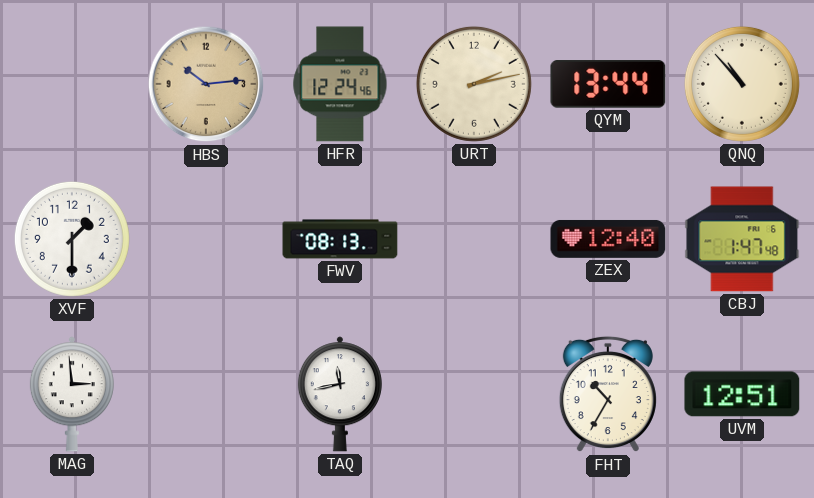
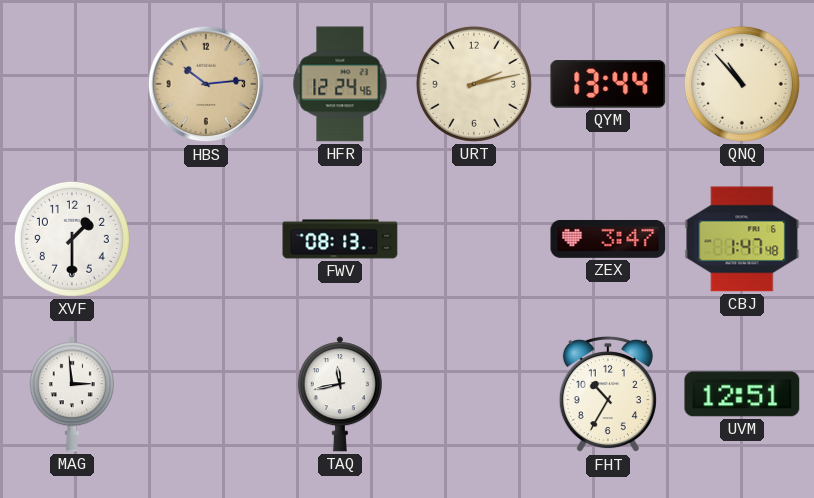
ZEX: 12:40 -> 3:47 (608, 239)
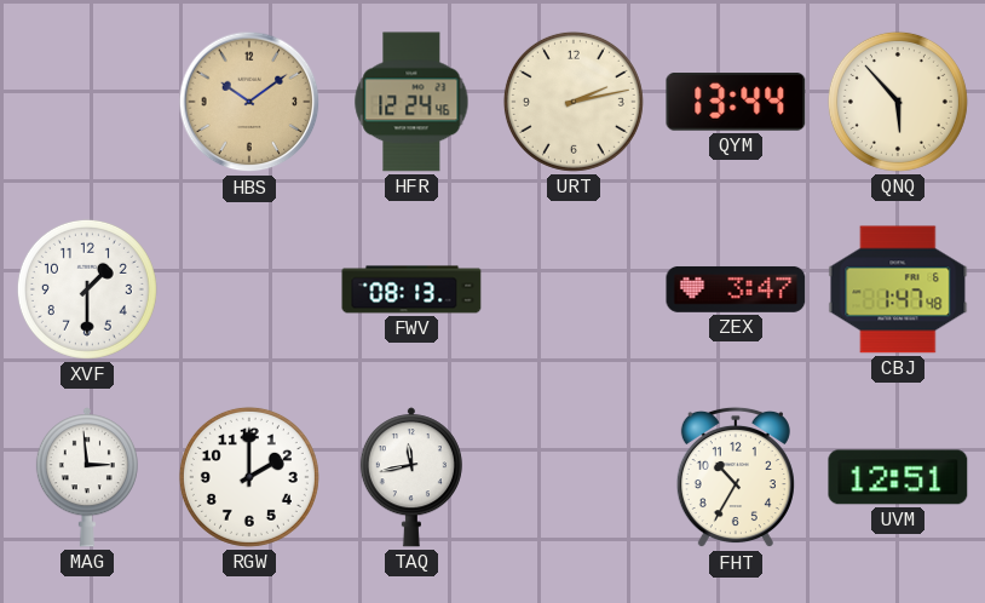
HBS: 10:14 -> 10:09 (249, 102)
QNQ: 10:53 -> 5:53 (898, 102)
RGW: none -> 2:00 (249, 477)
